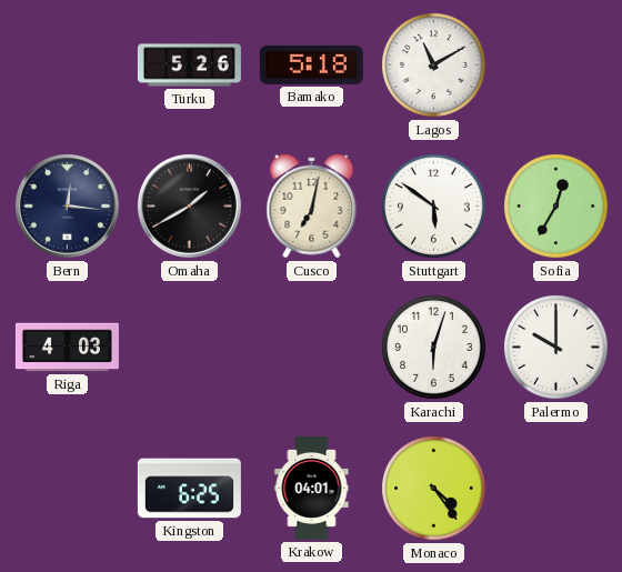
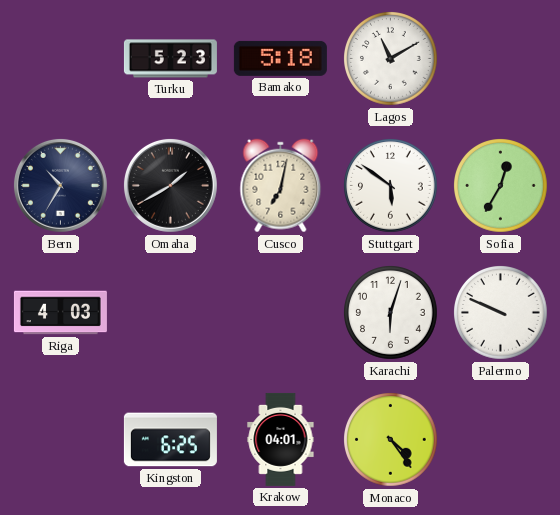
Turku: 5:26 -> 5:23 (170, 59)
Bern: 12:16 -> 10:35 (60, 185)
Palermo: 10:00 -> 9:49 (501, 313)
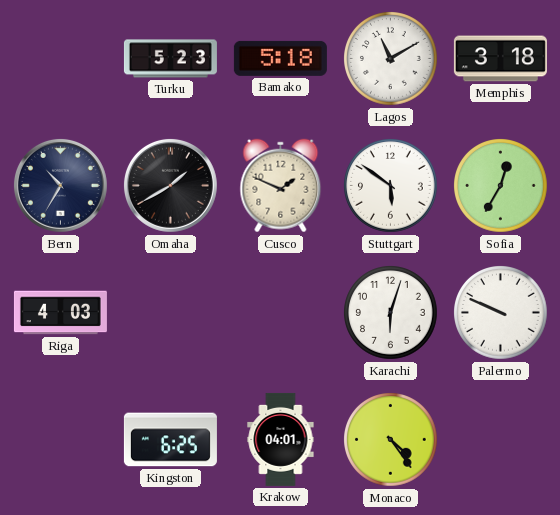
Memphis: none -> 3:18 (500, 59)
Cusco: 7:02 -> 1:49 (281, 186)
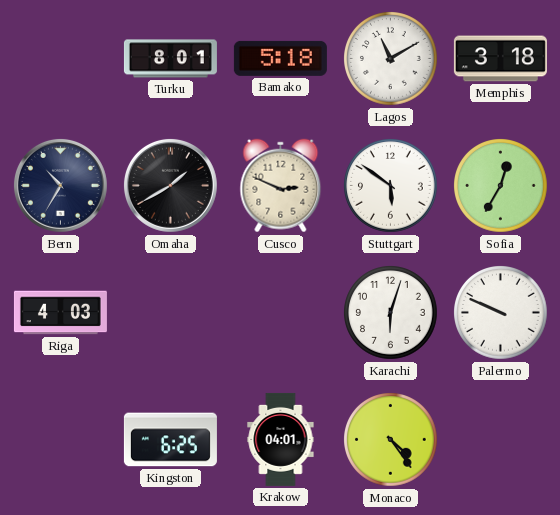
Turku: 5:23 -> 8:01 (170, 59)
Cusco: 1:49 -> 2:49 (281, 186)
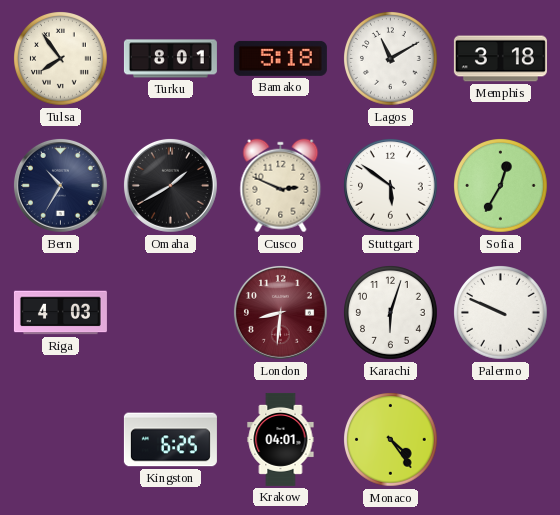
Tulsa: none -> 7:54 (61, 59)
London: none -> 8:31 (280, 312)
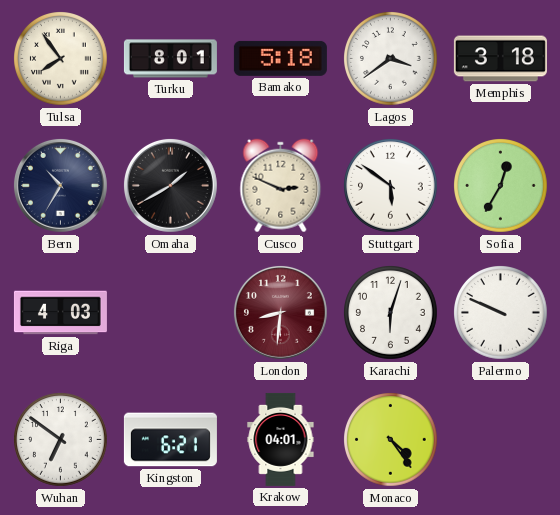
Lagos: 11:10 -> 3:39 (391, 59)
Wuhan: none -> 6:51 (61, 440)
Kingston: 6:25 -> 6:21 (170, 440)
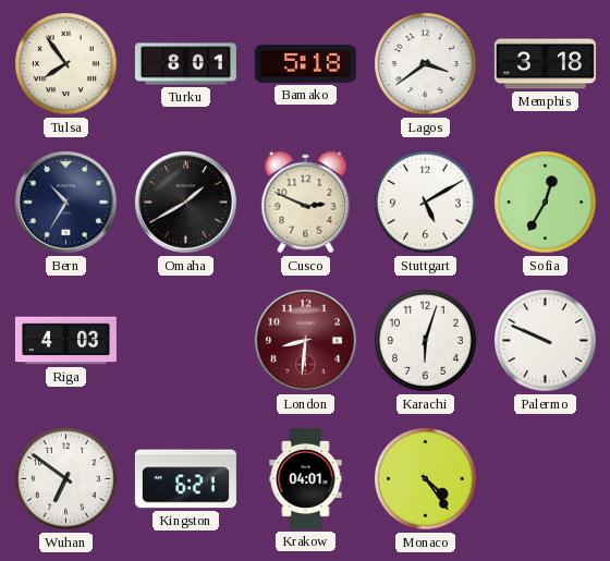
Stuttgart: 5:51 -> 5:10 (426, 203)
